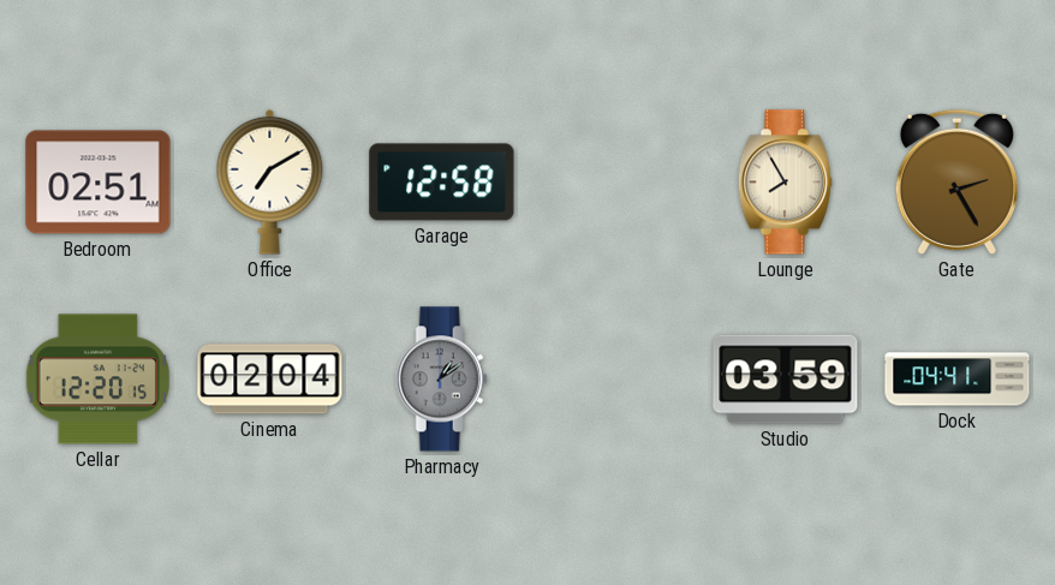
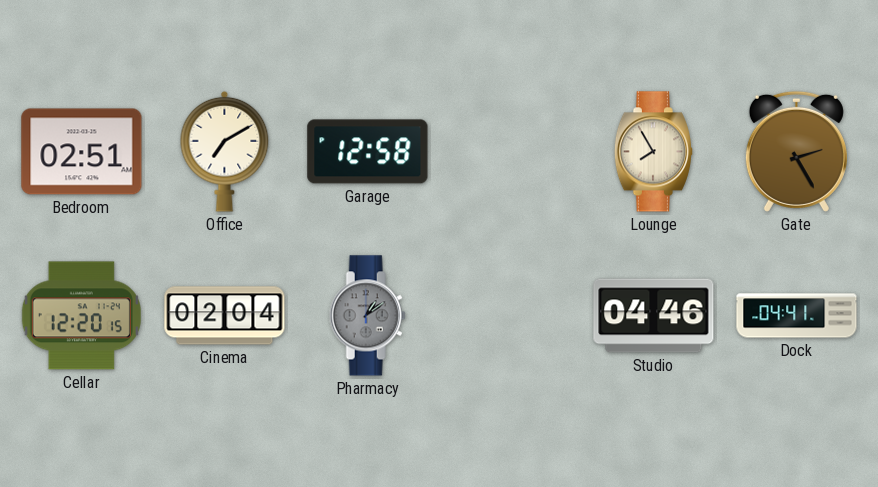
Studio: 03:59 -> 04:46 (654, 316)
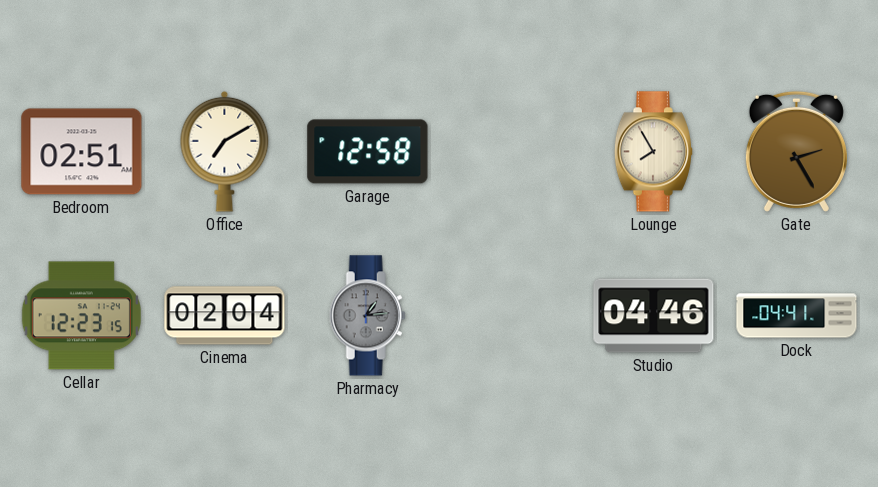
Cellar: 12:20 -> 12:23 (81, 316)
Pharmacy: 1:09 -> 1:14 (367, 316)
